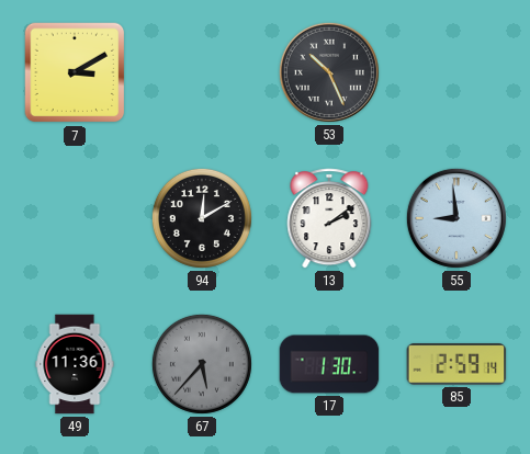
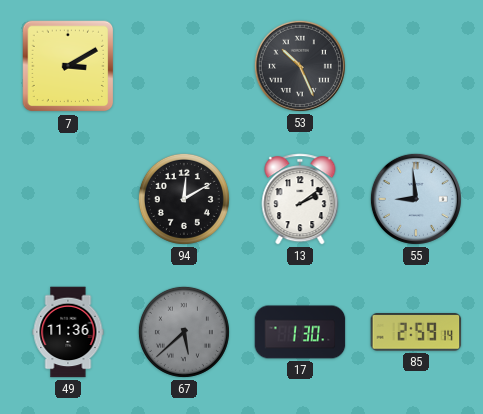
67: 5:37 -> 5:38 (184, 332)
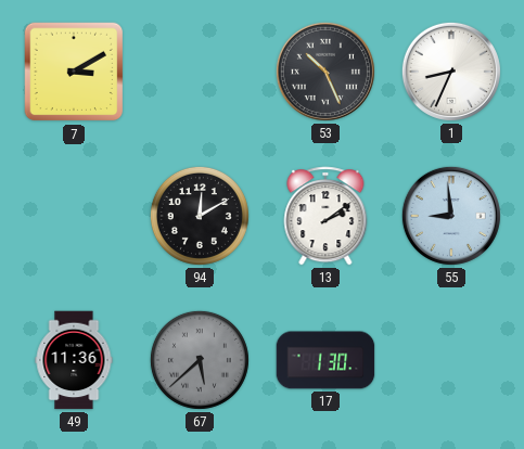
1: none -> 8:34 (451, 72)
85: 2:59 -> none (416, 333)
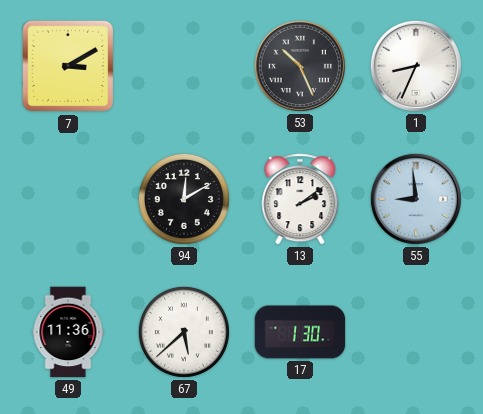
67 dial: grey -> white (184, 332)
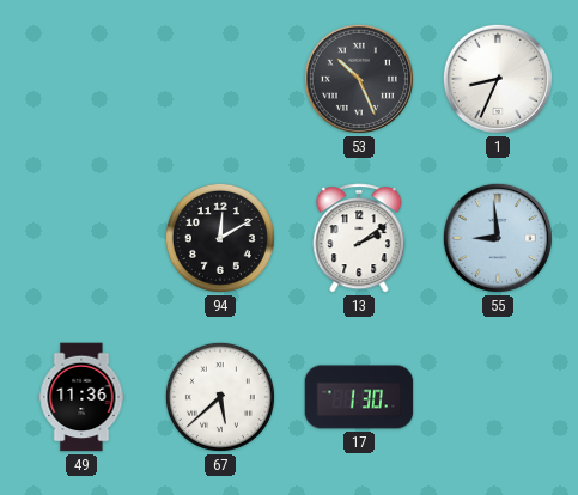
7: 3:10 -> none (68, 66)
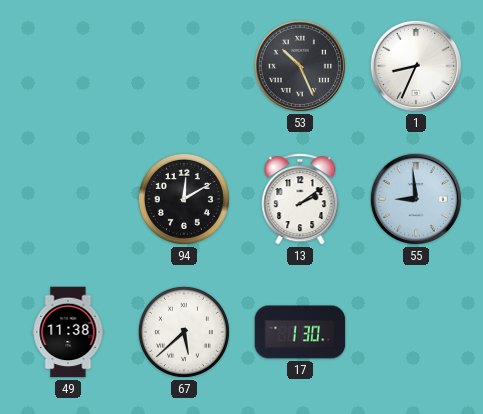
49: 11:36 -> 11:38 (68, 332)
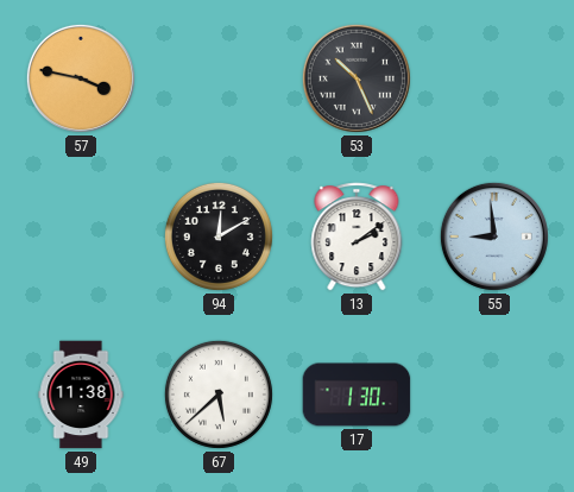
57: none -> 3:47 (81, 78)
1: 8:34 -> none (416, 66)
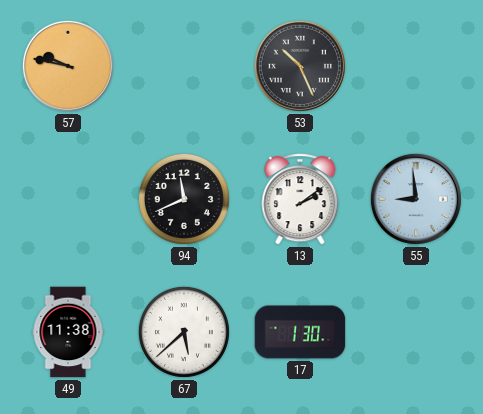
57: 3:47 -> 9:47 (68, 66)
94: 12:10 -> 11:41 (184, 199)
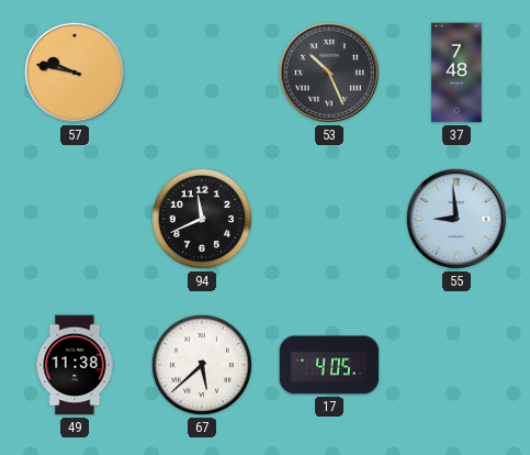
37: none -> 7:48 (456, 73)
13: 2:09 -> none (300, 199)
17: 1:30 -> 4:05 (329, 365)
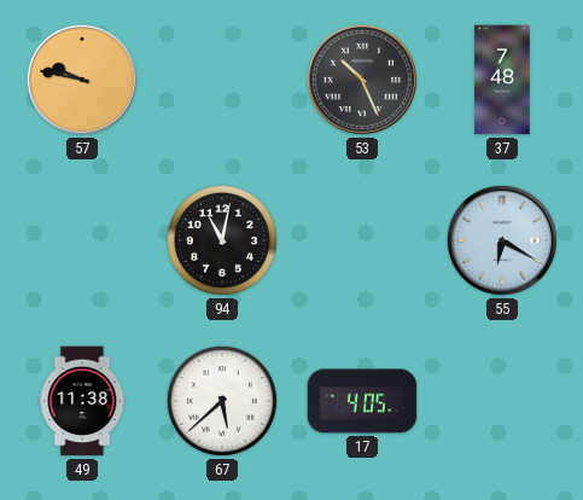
94: 11:41 -> 11:02 (222, 240)
55: 8:59 -> 6:20 (502, 240)
